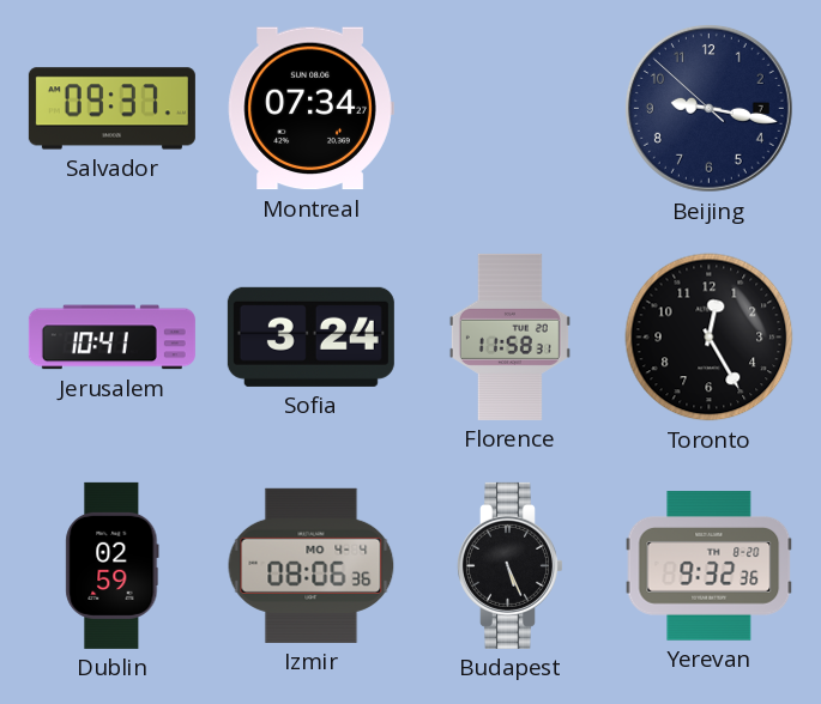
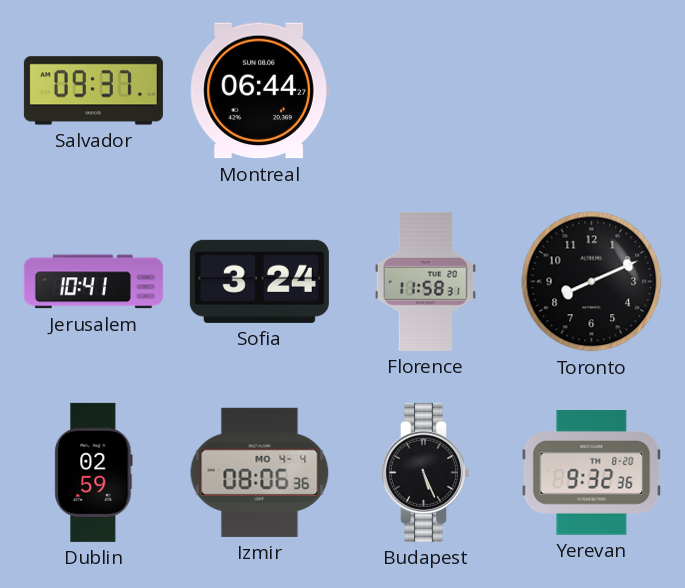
Montreal: 07:34 -> 06:44 (259, 91)
Beijing: 9:16 -> none (708, 108)
Toronto: 12:25 -> 8:11 (592, 282)
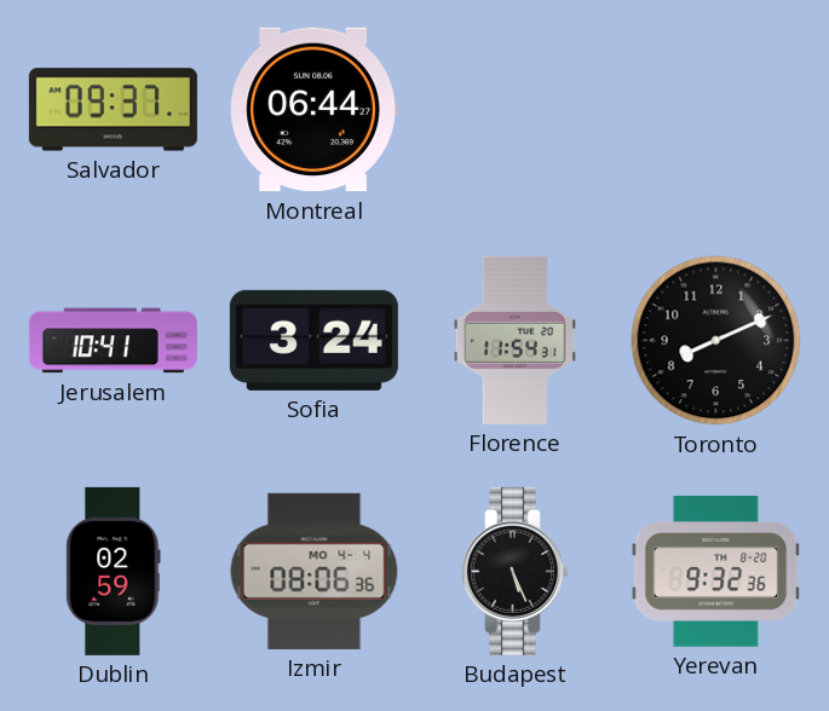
Florence: 11:58 -> 11:54 (514, 340)
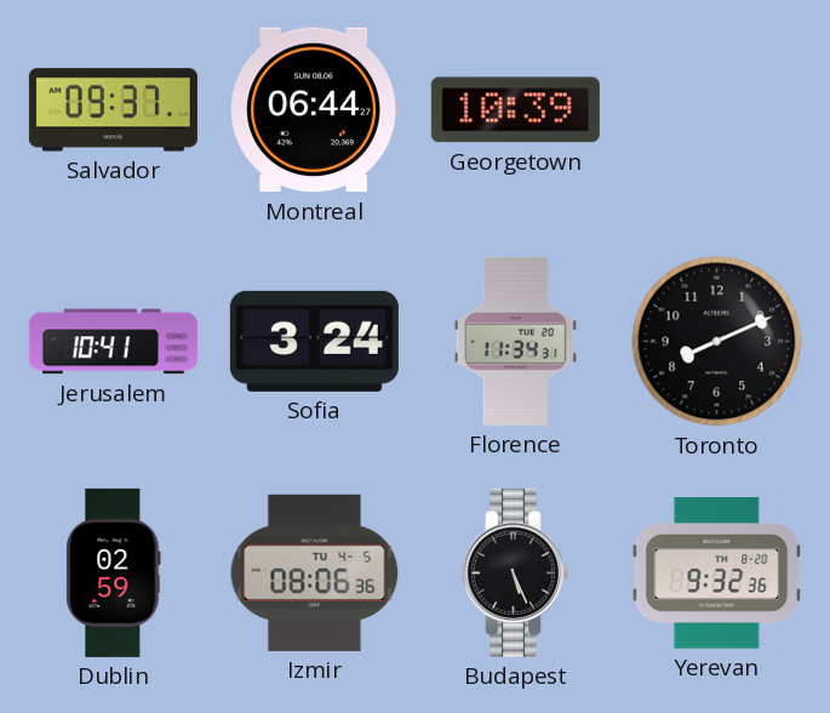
Georgetown: none -> 10:39 (515, 110)
Florence: 11:54 -> 11:34 (515, 341)
Izmir date: MO 4-4 -> TU 4-5 (315, 572)
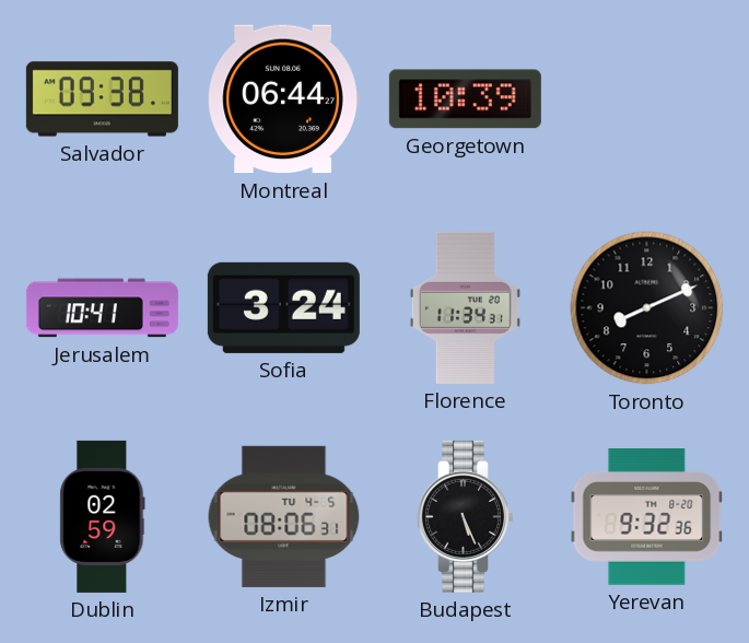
Salvador: 09:37 -> 09:38 (102, 100)
Izmir: 08:06:36 -> 08:06:31 (284, 516)
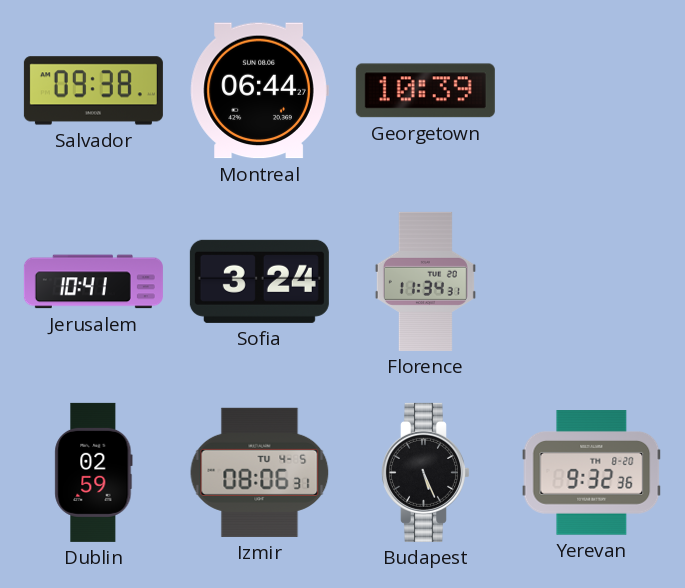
Toronto: 8:11 -> none (647, 308)
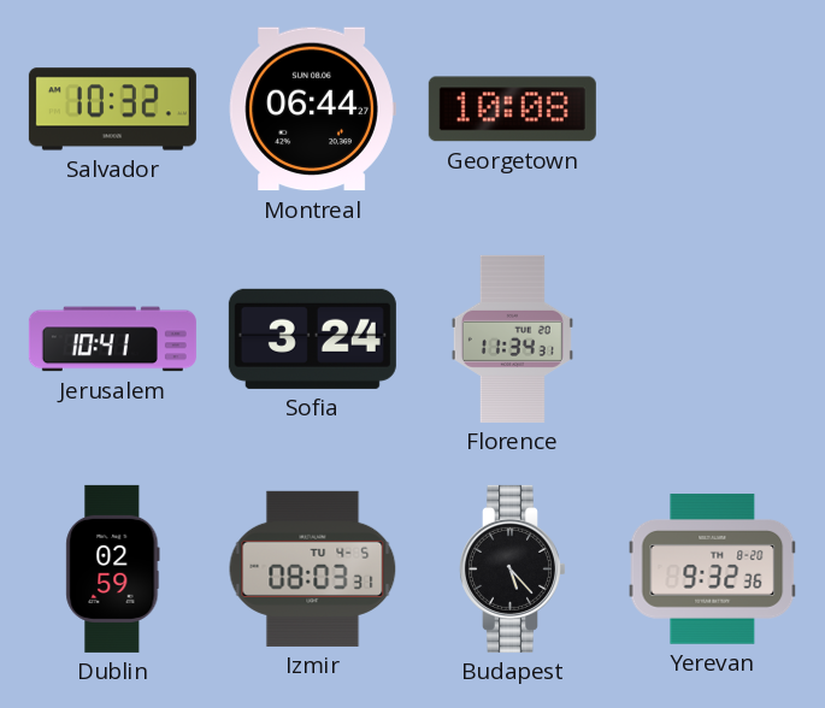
Salvador: 09:38 -> 10:32 (112, 110)
Georgetown: 10:39 -> 10:08 (512, 110)
Izmir: 08:06 -> 08:03 (313, 568)
Budapest: 5:26 -> 5:23 (512, 568)
